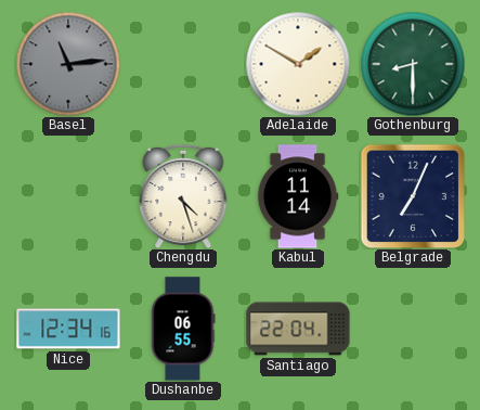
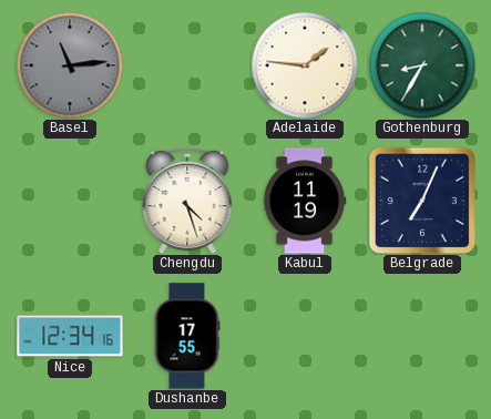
Adelaide: 1:50 -> 1:46 (305, 65)
Gothenburg: 8:30 -> 8:35 (422, 65)
Kabul: 11:14 -> 11:19 (305, 201)
Dushanbe: 06:55 -> 17:55 (187, 336)
Santiago: 22:04 -> none (298, 329)
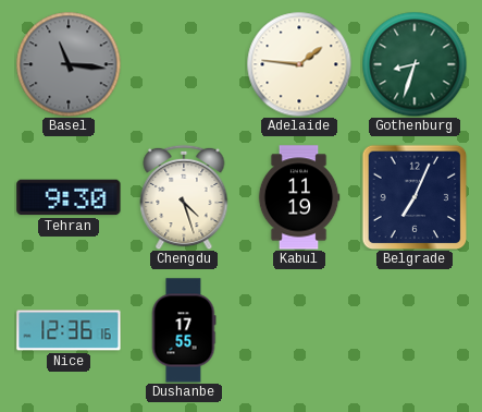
Basel: 11:14 -> 11:16 (69, 64)
Gothenburg: 8:35 -> 8:33 (415, 64)
Tehran: none -> 9:30 (69, 197)
Nice: 12:34 -> 12:36 (69, 330)
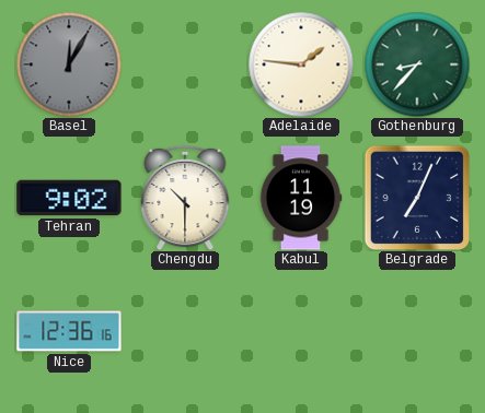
Basel: 11:16 -> 12:05 (69, 64)
Gothenburg: 8:33 -> 8:37 (417, 64)
Tehran: 9:30 -> 9:02 (69, 198)
Chengdu: 4:27 -> 10:30 (185, 198)
Dushanbe: 17:55 -> none (184, 330)
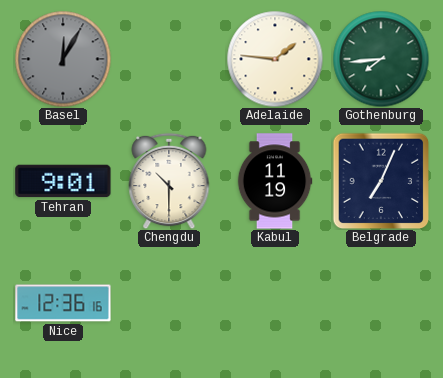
Gothenburg: 8:37 -> 7:44 (381, 59)
Tehran: 9:02 -> 9:01 (63, 181)
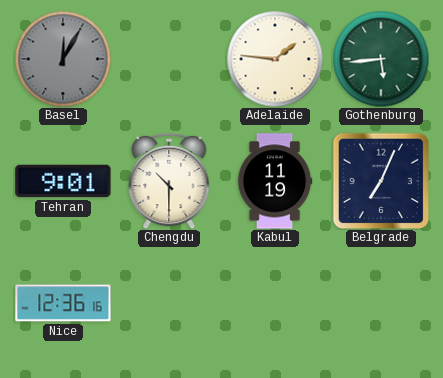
Gothenburg: 7:44 -> 5:44 (381, 59)
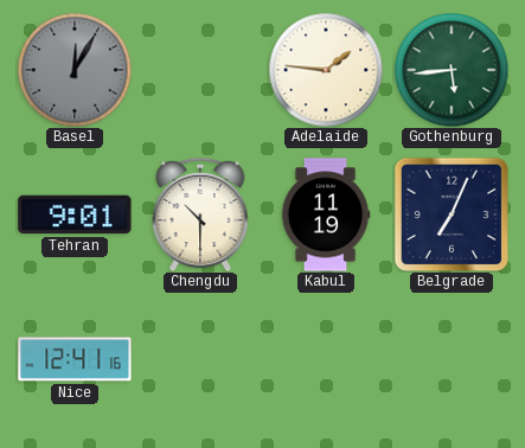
Nice: 12:36 -> 12:41 (75, 359)
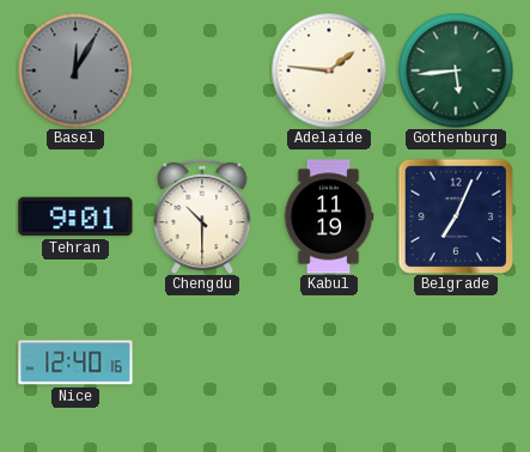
Nice: 12:41 -> 12:40 (75, 362)
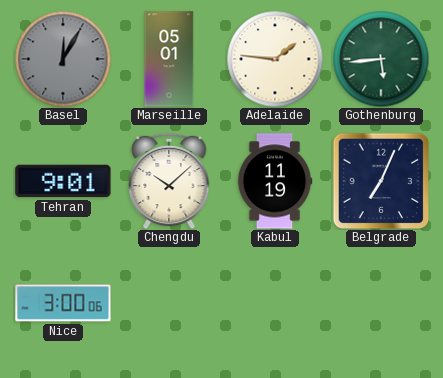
Marseille: none -> 05:01 (169, 59)
Chengdu: 10:30 -> 10:08 (169, 181)
Nice: 12:40 -> 3:00 (63, 303)
